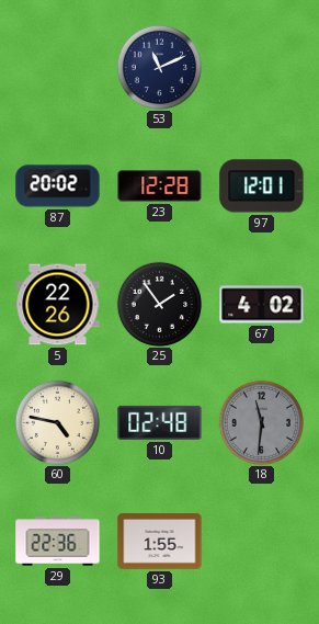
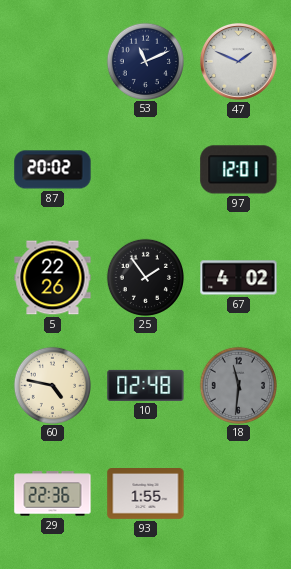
47: none -> 1:49 (238, 61)
23: 12:28 -> none (160, 186)
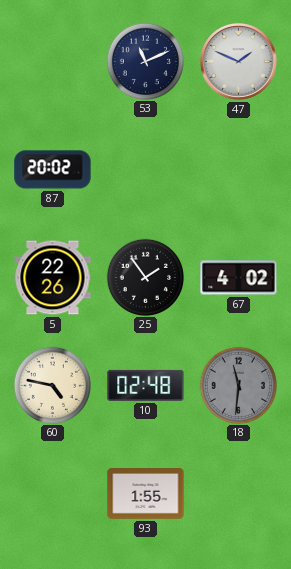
97: 12:01 -> none (239, 170)
29: 22:36 -> none (53, 494)
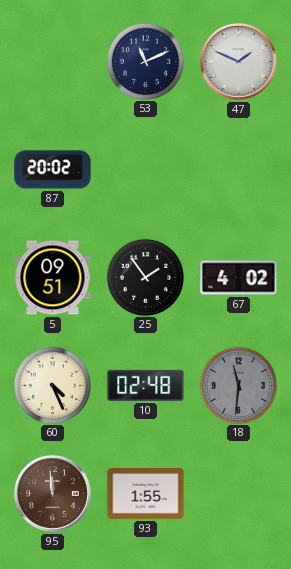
5: 22:26 -> 09:51 (53, 278)
60: 4:47 -> 4:26 (52, 385)
95: none -> 11:59 (52, 493)
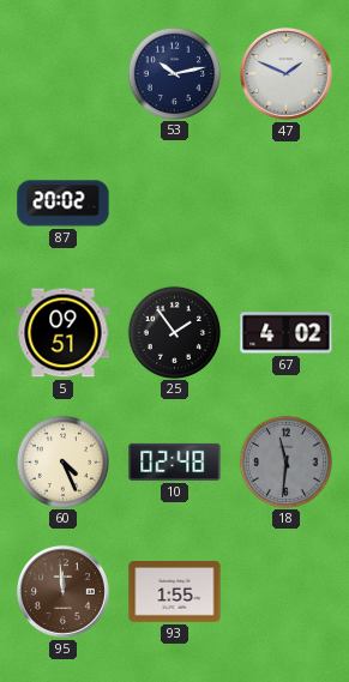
53: 11:11 -> 10:13 (174, 73)
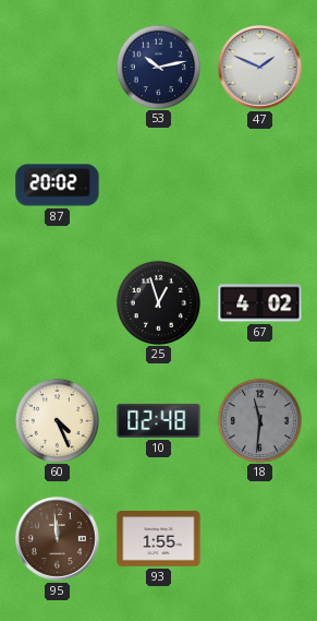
5: 09:51 -> none (64, 333)
25: 1:54 -> 12:57 (158, 302)
